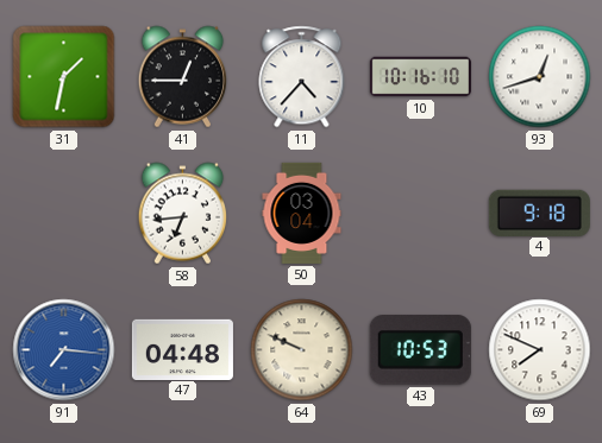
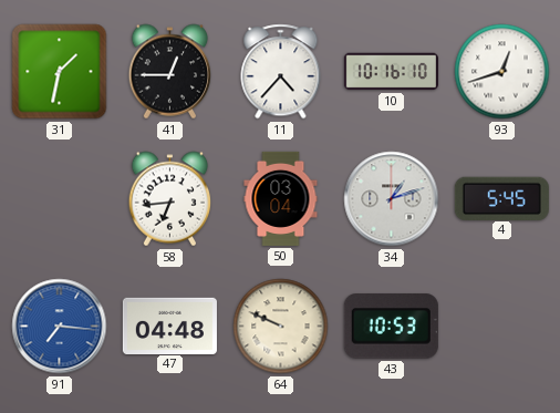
34: none -> 1:12 (392, 199)
4: 9:18 -> 5:45 (501, 198)
69: 7:49 -> none (540, 350)
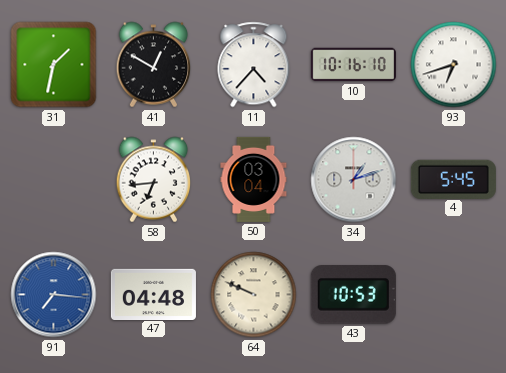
41: 12:45 -> 12:50 (154, 65)
93: 12:42 -> 6:42 (454, 65)
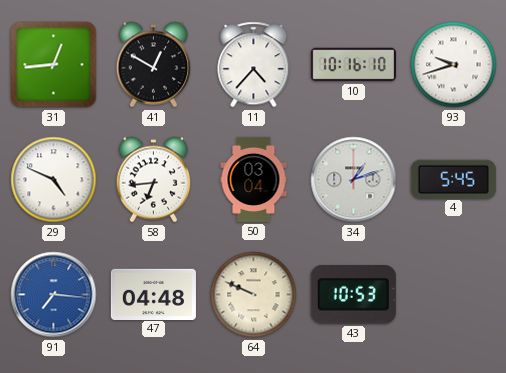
31: 1:32 -> 12:44 (54, 65)
93: 6:42 -> 9:42 (454, 65)
29: none -> 4:49 (54, 180)
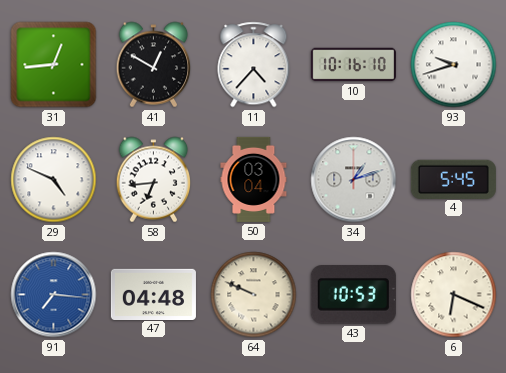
6: none -> 6:19 (454, 295)
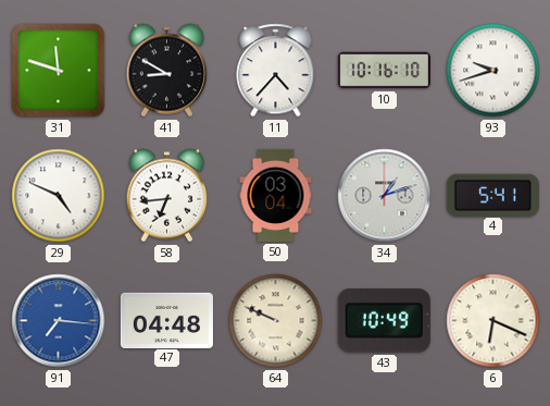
31: 12:44 -> 11:48 (59, 71)
41: 12:50 -> 8:50 (167, 71)
4: 5:45 -> 5:41 (492, 195)
43: 10:53 -> 10:49 (384, 321)
